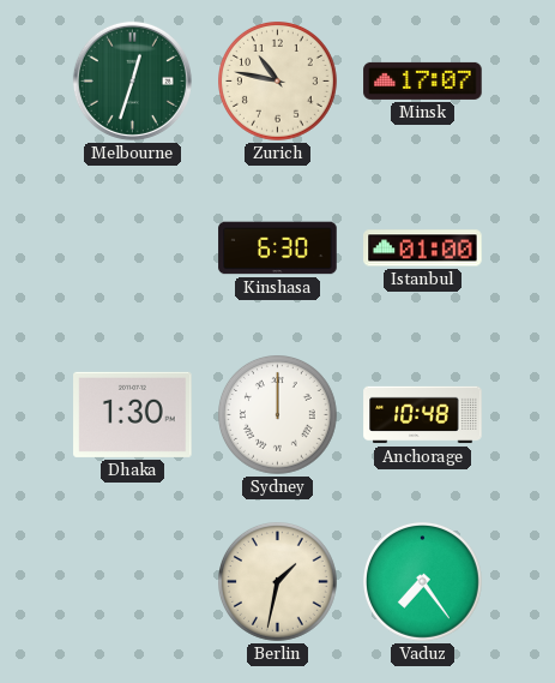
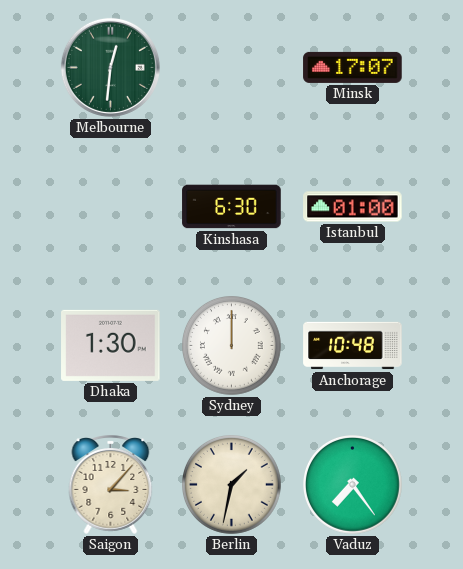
Melbourne: 12:33 -> 12:31 (110, 67)
Zurich: 10:47 -> none (278, 82)
Saigon: none -> 3:07 (111, 484)
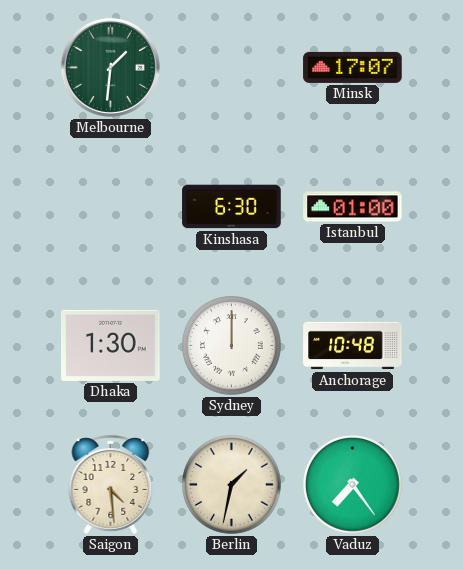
Melbourne: 12:31 -> 1:31 (110, 67)
Saigon: 3:07 -> 4:29 (111, 484)
